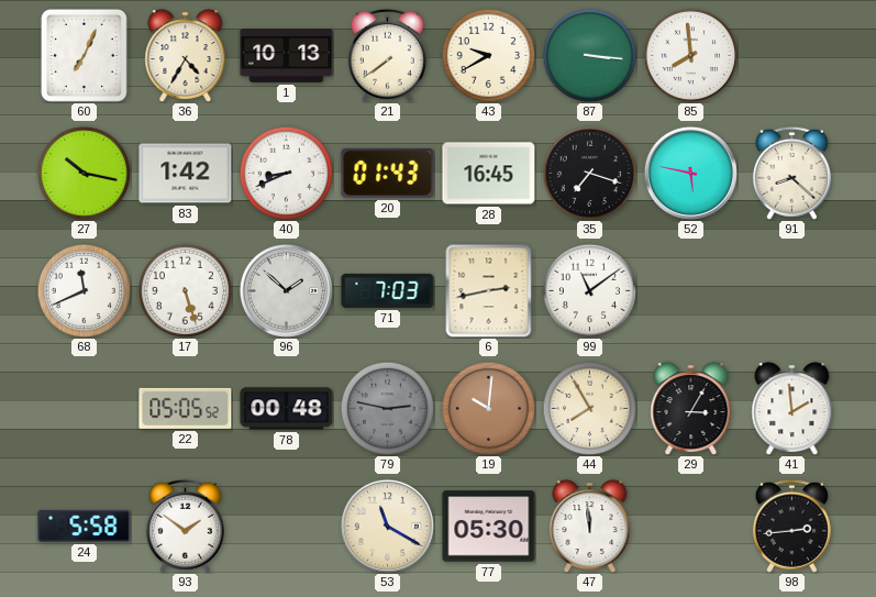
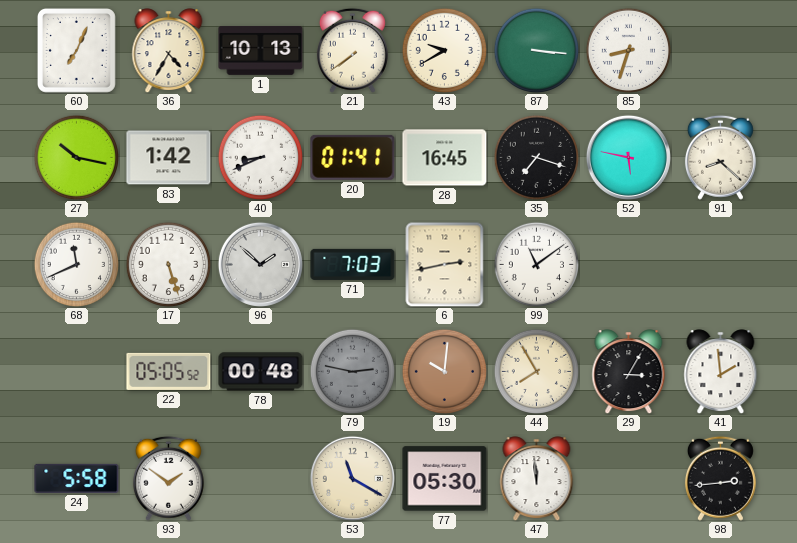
85: 7:59 -> 8:33 (628, 50)
20: 01:43 -> 01:41 (353, 157)
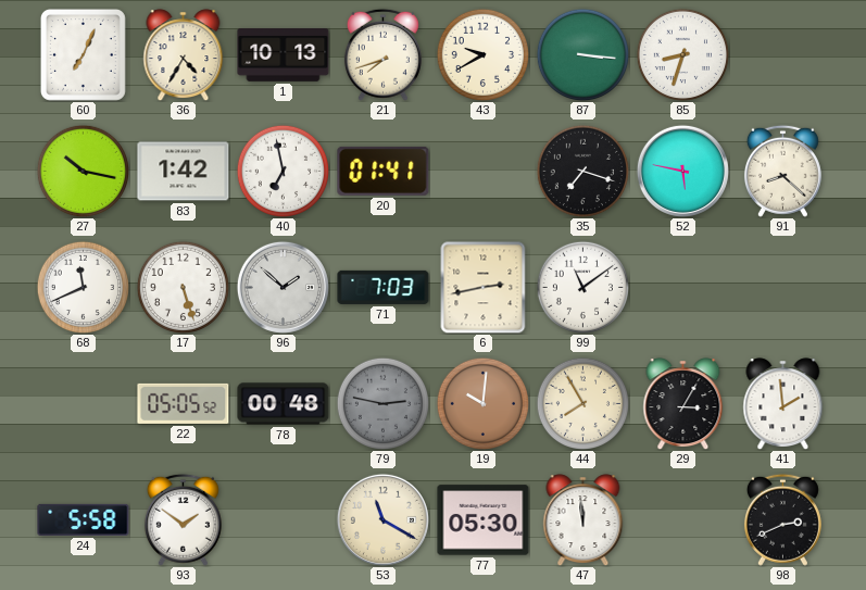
21: 7:39 -> 7:42 (382, 54)
40: 8:41 -> 6:58 (283, 171)
28: 16:45 -> none (445, 158)
98: 2:44 -> 2:41 (782, 519)
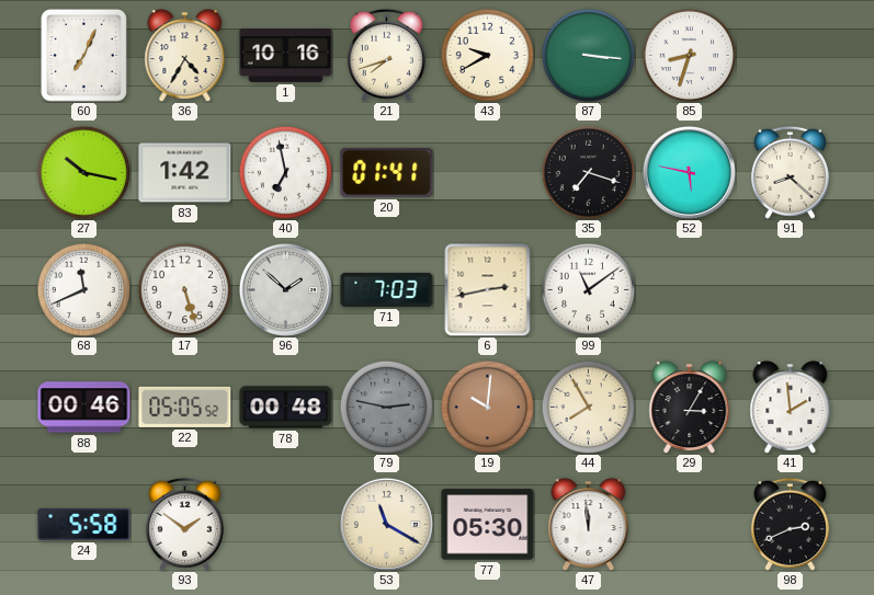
1: 10:13 -> 10:16 (286, 56)
88: none -> 00:46 (84, 408)
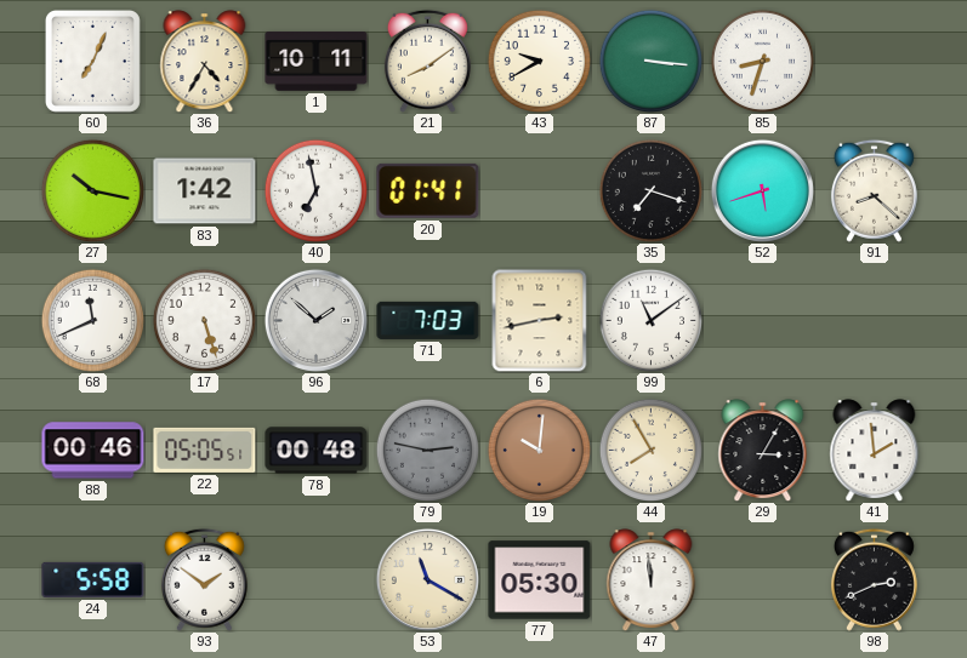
1: 10:16 -> 10:11 (317, 62)
21: 7:42 -> 8:09 (427, 61)
52: 5:47 -> 5:42 (762, 190)
22: 05:05:52 -> 05:05:51 (205, 450)
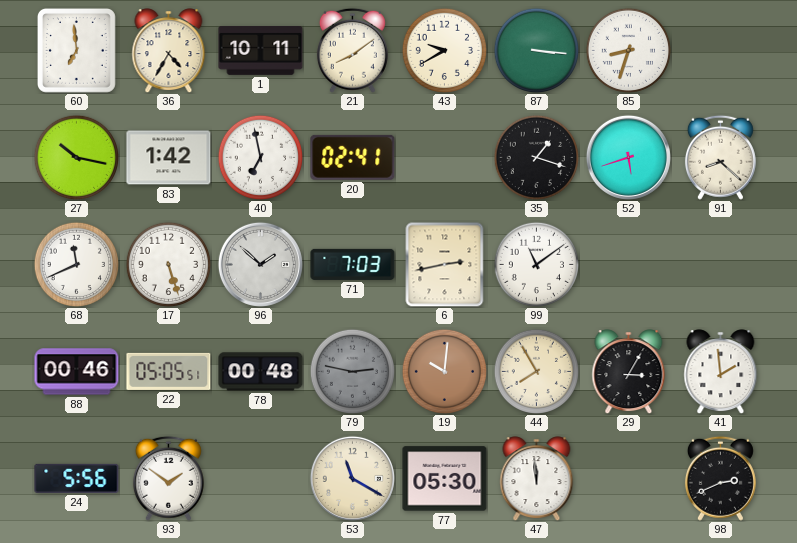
60: 7:04 -> 6:59 (76, 50)
20: 01:41 -> 02:41 (353, 157)
35: 7:18 -> 1:18 (536, 157)
24: 5:58 -> 5:56 (77, 478)
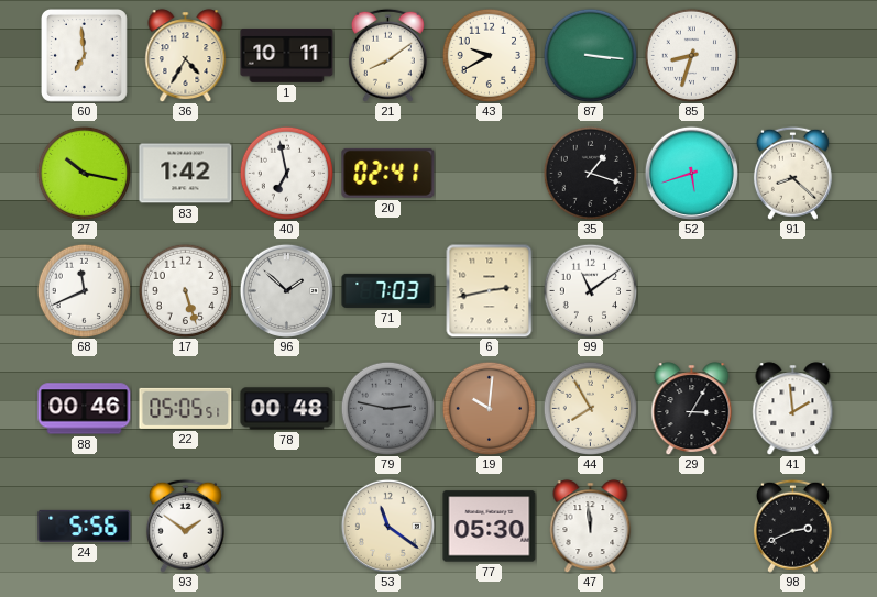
53: 11:20 -> 11:21 (387, 526)
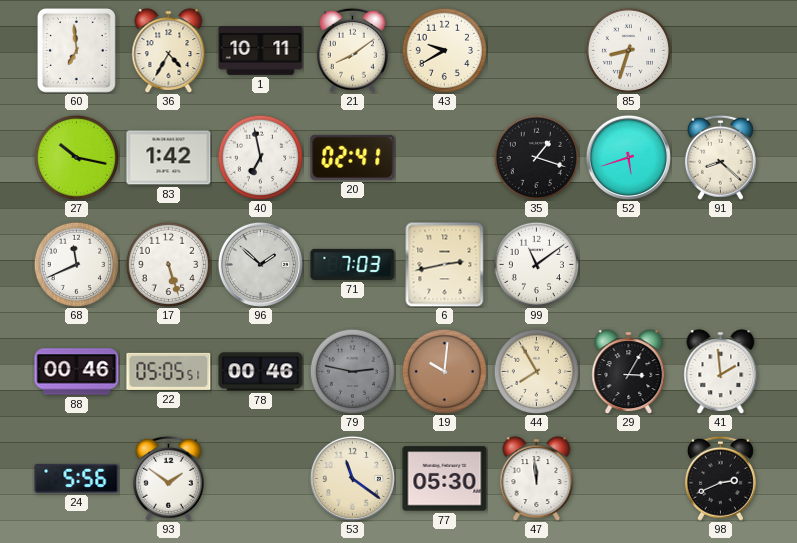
87: 3:16 -> none (590, 55)
78: 00:48 -> 00:46 (261, 372)
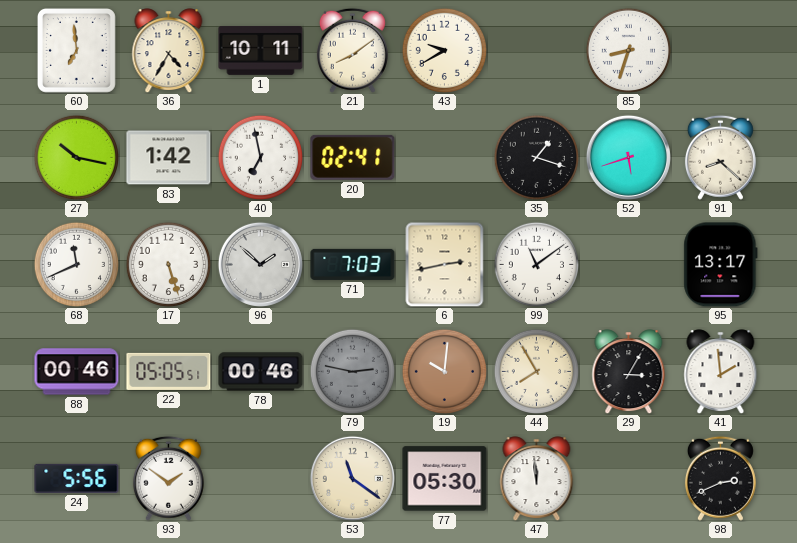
95: none -> 13:17 (721, 265)
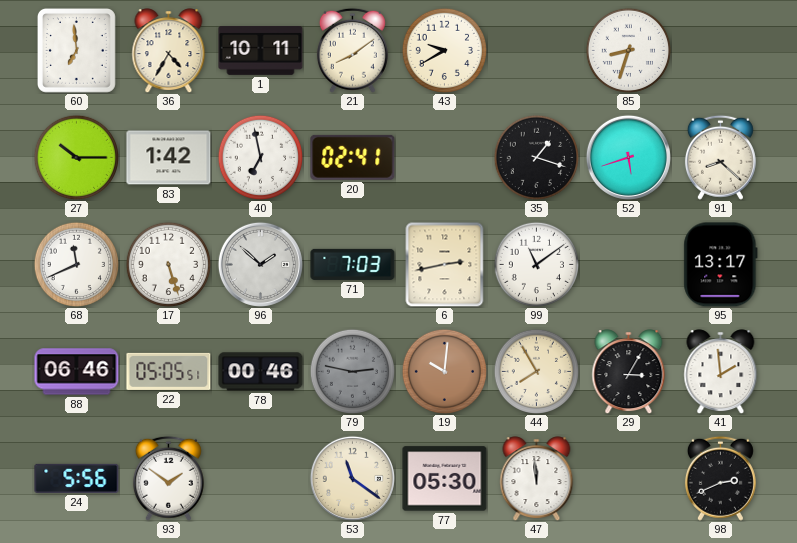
27: 10:17 -> 10:15 (76, 157)
88: 00:46 -> 06:46 (77, 372)
